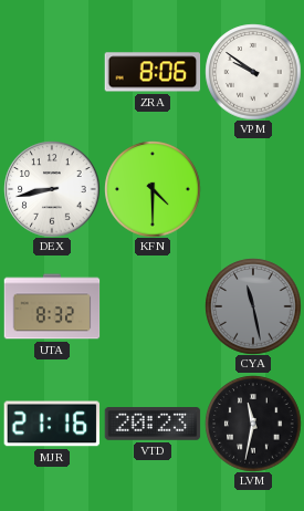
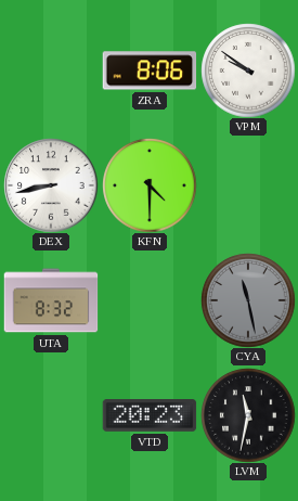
MJR: 21:16 -> none (52, 424)
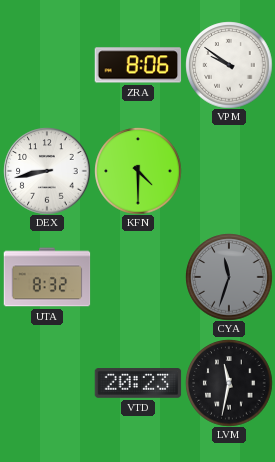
CYA: 11:28 -> 11:33 (229, 277)
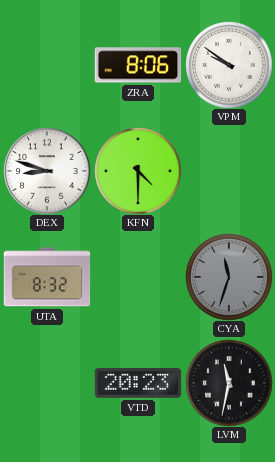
DEX: 8:43 -> 8:48 (47, 171)
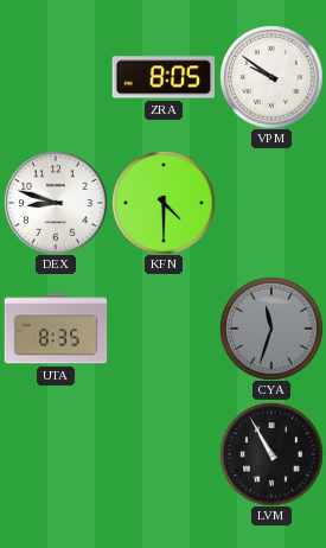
ZRA: 8:06 -> 8:05 (164, 77)
UTA: 8:32 -> 8:35 (56, 329)
VTD: 20:23 -> none (138, 383)
LVM: 11:32 -> 10:55 (271, 454)
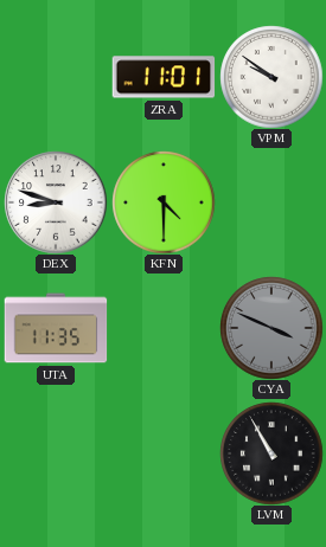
ZRA: 8:05 -> 11:01 (164, 77)
UTA: 8:35 -> 11:35 (56, 328)
CYA: 11:33 -> 3:49 (271, 328)
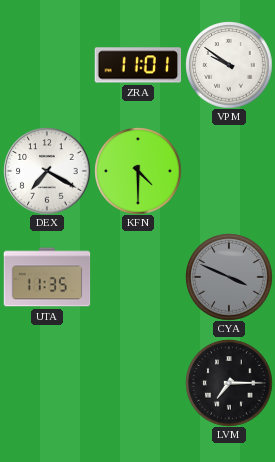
DEX: 8:48 -> 7:20 (47, 171)
LVM: 10:55 -> 7:15 (229, 383)
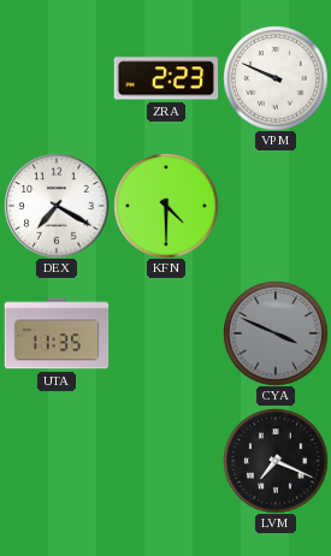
ZRA: 11:01 -> 2:23 (166, 78)
VPM: 9:51 -> 9:49 (276, 78)
LVM: 7:15 -> 7:19 (276, 461)
